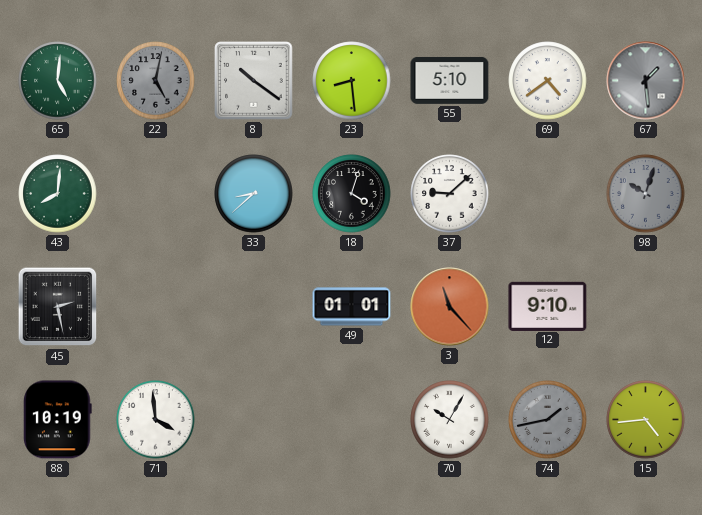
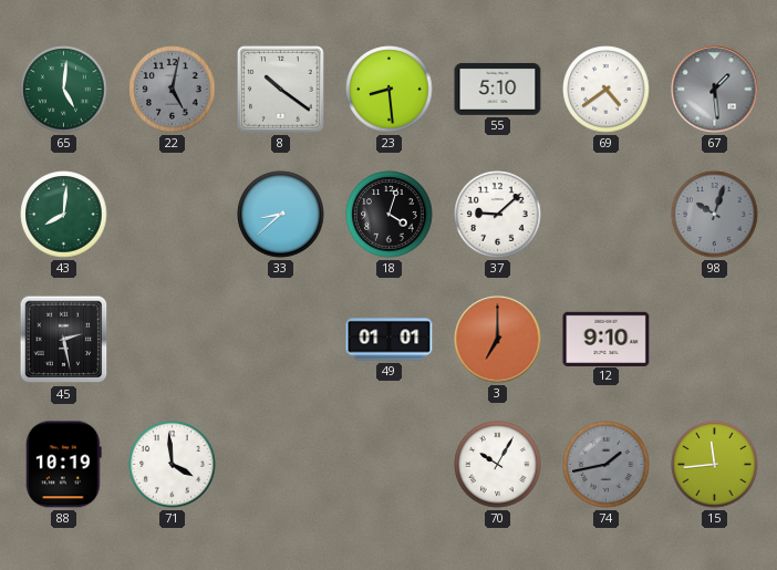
3: 11:23 -> 7:00 (498, 340)
15: 4:44 -> 11:44 (715, 465)
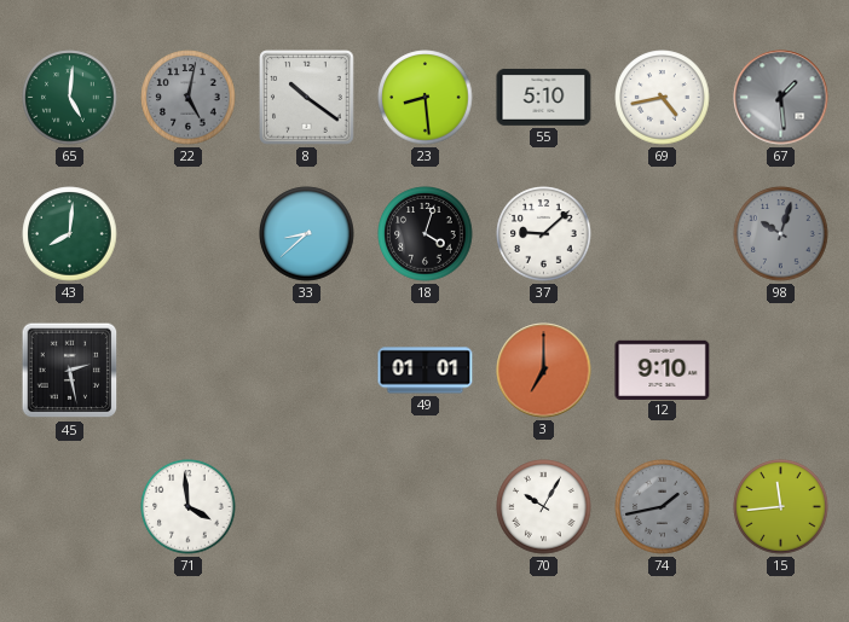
69: 4:39 -> 4:43 (663, 98)
88: 10:19 -> none (64, 465)
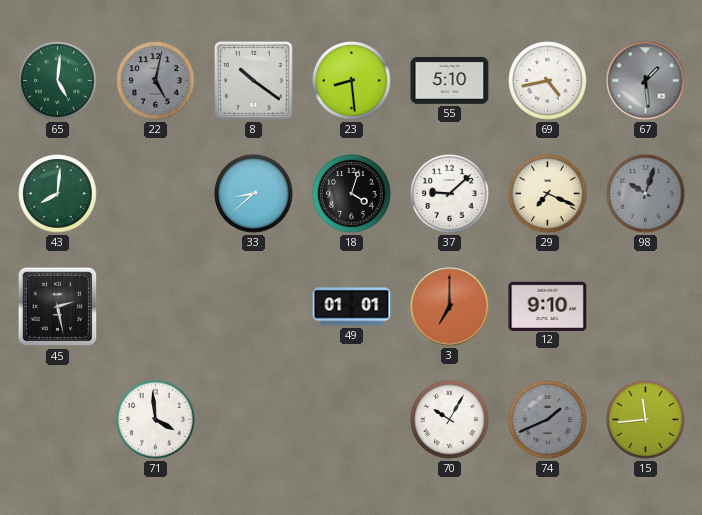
29: none -> 7:19 (548, 194)
74: 1:43 -> 1:41 (548, 420)
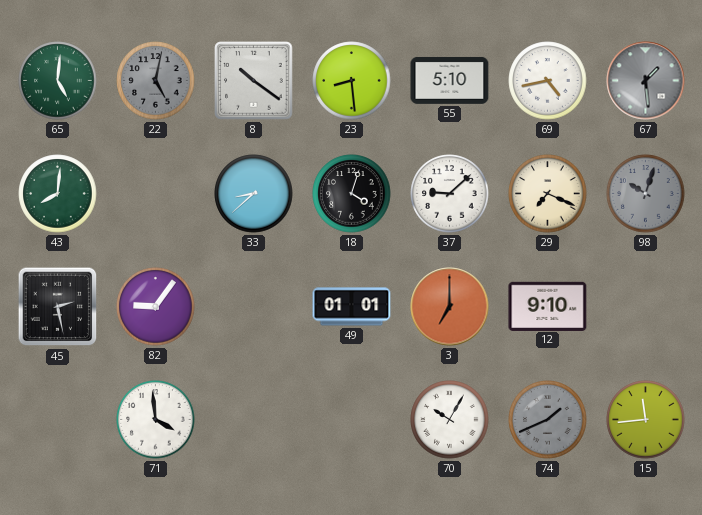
82: none -> 9:06 (156, 307)
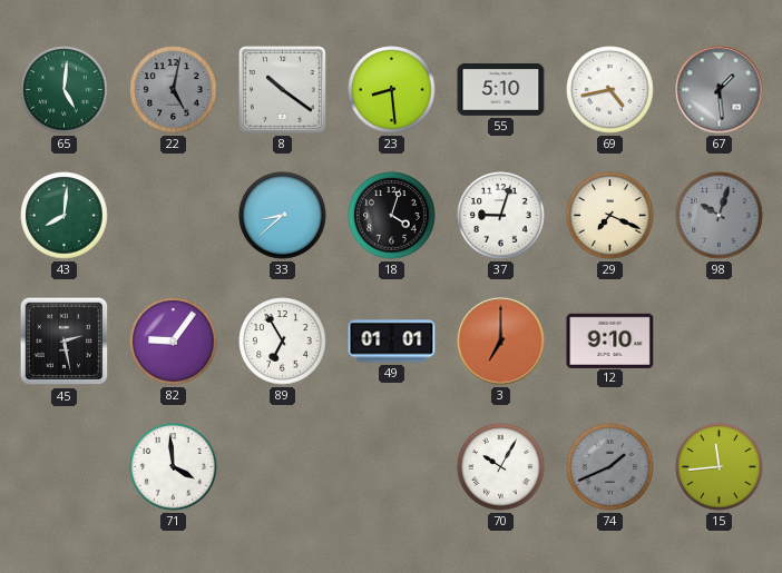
37: 9:08 -> 9:03 (501, 216)
89: none -> 6:55 (283, 342)
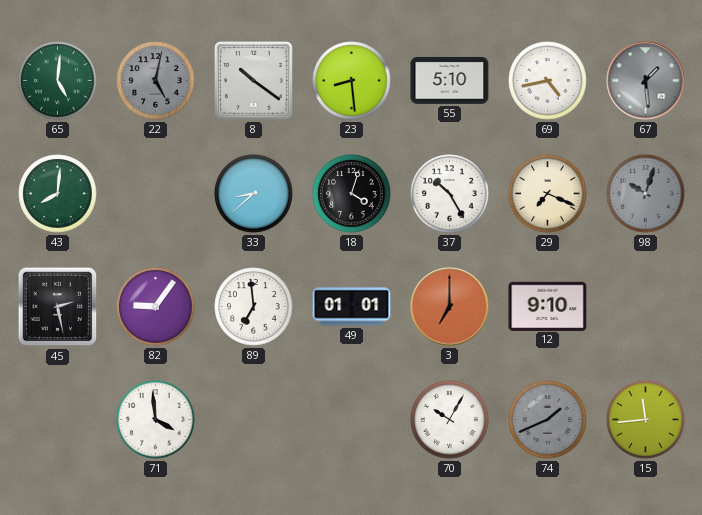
37: 9:03 -> 10:25 (450, 194)
89: 6:55 -> 6:59 (254, 307)
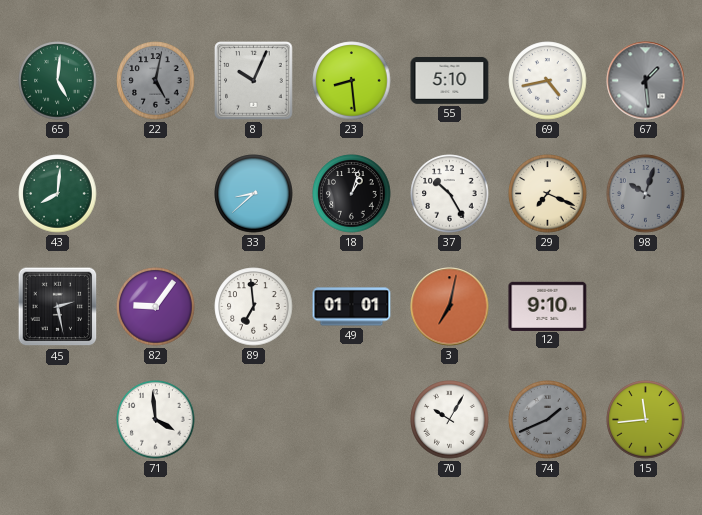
8: 10:21 -> 10:04 (254, 81)
18: 4:03 -> 1:03 (352, 194)
3: 7:00 -> 7:02 (450, 307)
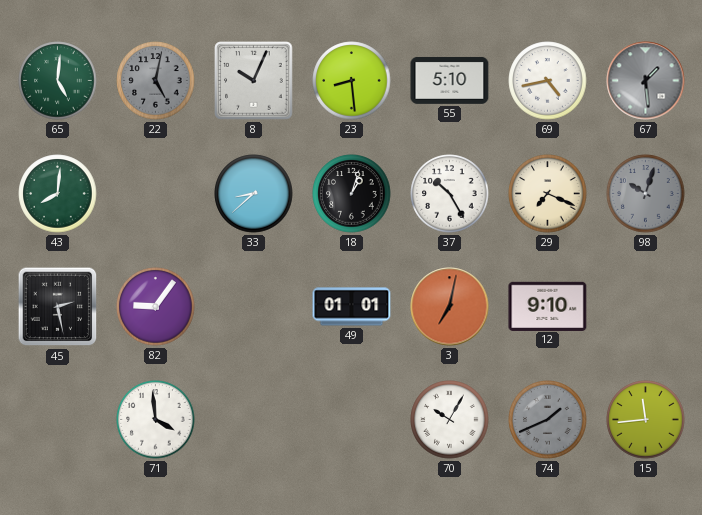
89: 6:59 -> none (254, 307)
